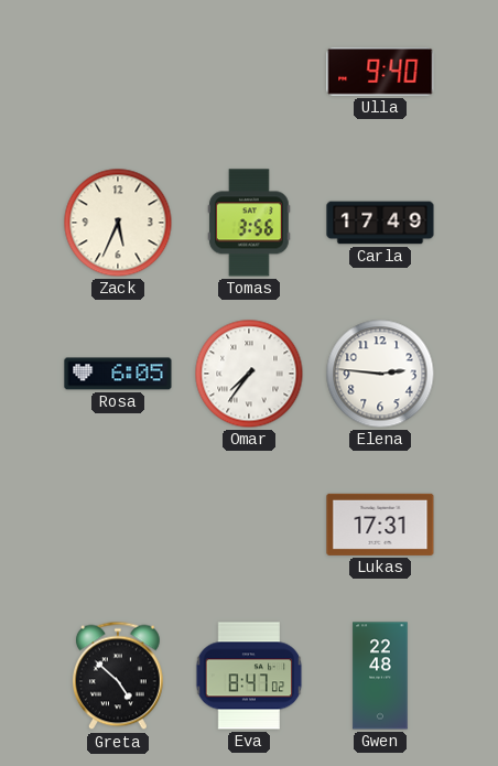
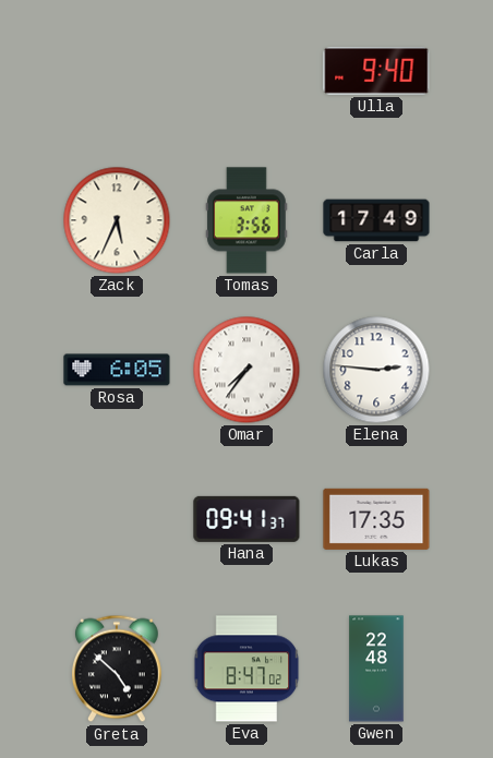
Hana: none -> 09:41 (246, 519)
Lukas: 17:31 -> 17:35 (376, 519)
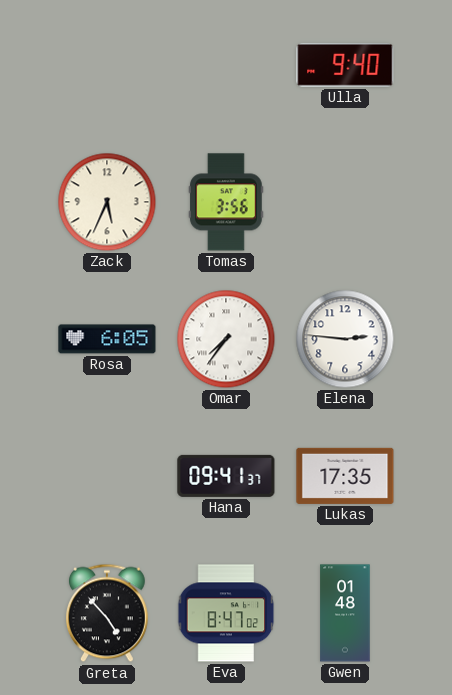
Carla: 17:49 -> none (376, 220)
Greta: 4:52 -> 4:53 (107, 613)
Gwen: 22:48 -> 01:48 (345, 613)
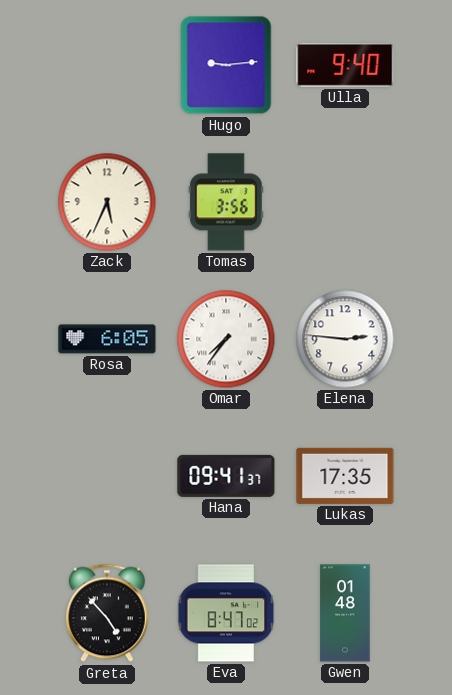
Hugo: none -> 9:14 (226, 65)
